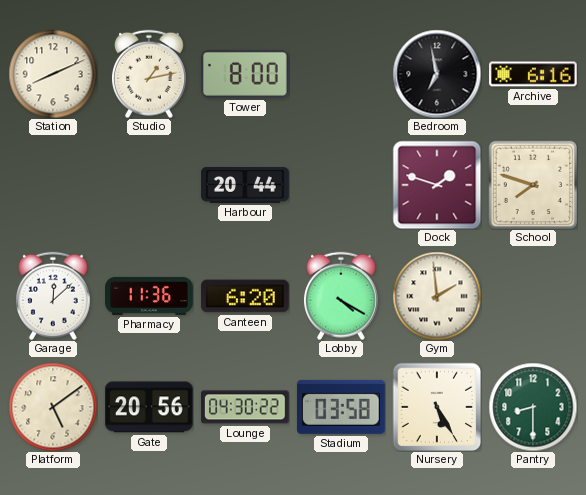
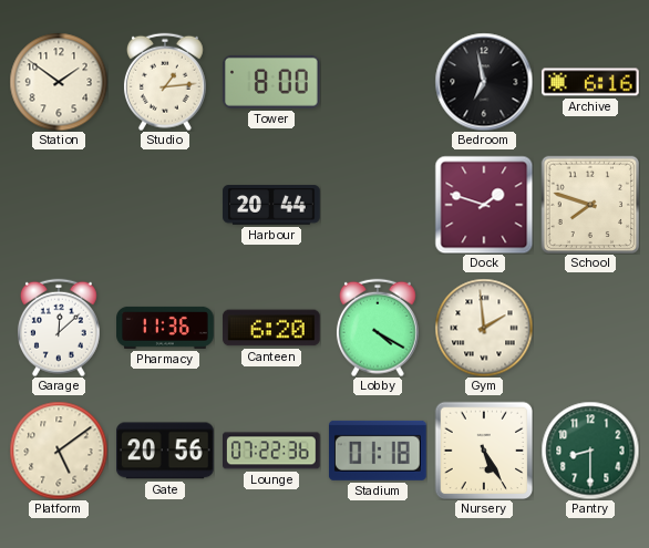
Station: 8:11 -> 1:51 (59, 82)
Studio: 1:13 -> 1:14 (165, 82)
Lounge: 04:30 -> 07:22 (272, 451)
Stadium: 03:58 -> 01:18 (378, 451)
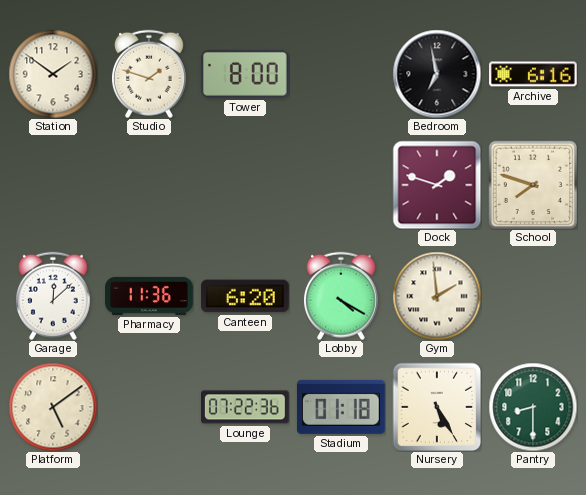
Studio: 1:14 -> 1:48 (149, 74)
Harbour: 20:44 -> none (271, 205)
Gate: 20:56 -> none (165, 451)
